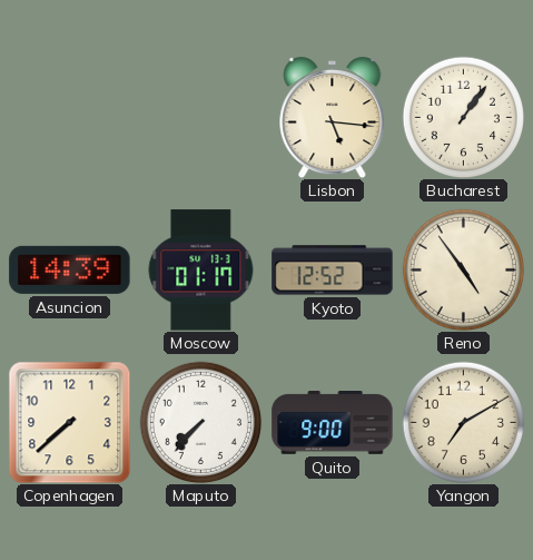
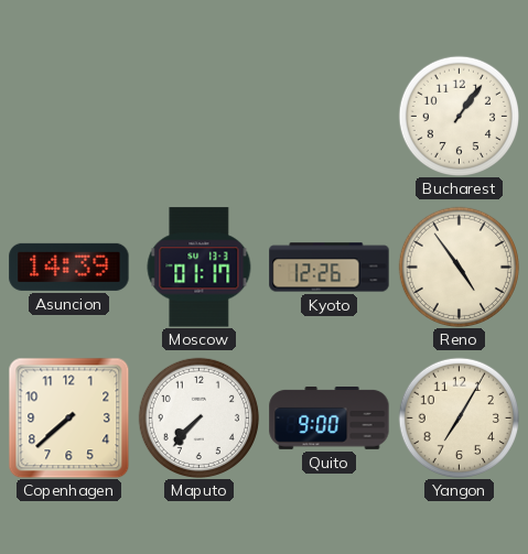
Lisbon: 5:16 -> none (333, 118)
Kyoto: 12:52 -> 12:26 (330, 268)
Yangon: 7:10 -> 7:05 (459, 417)
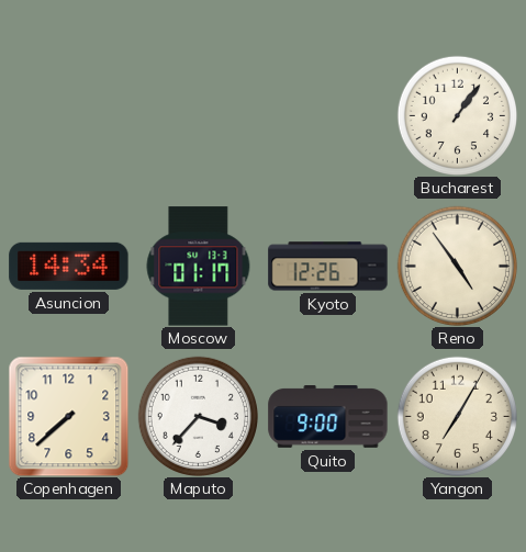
Asuncion: 14:39 -> 14:34 (69, 266)
Maputo: 7:37 -> 3:37 (198, 416)
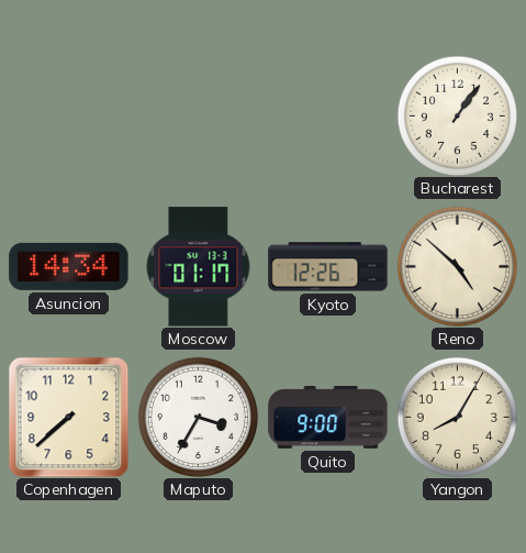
Reno: 4:54 -> 4:52 (457, 266)
Maputo: 3:37 -> 3:35 (198, 417)
Yangon: 7:05 -> 8:05 (457, 417)
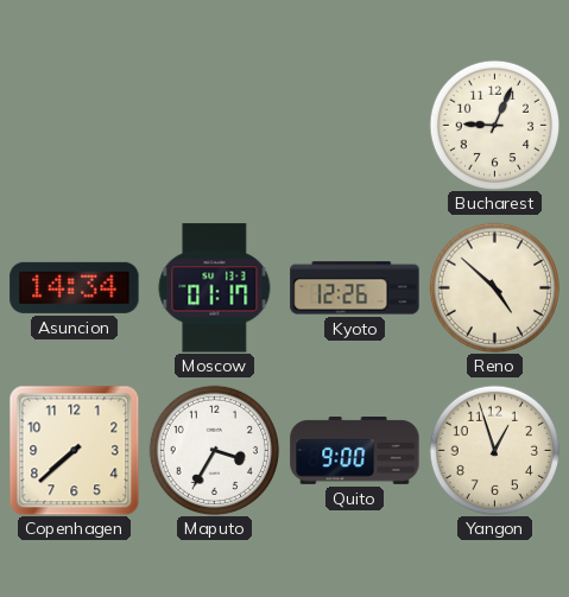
Bucharest: 1:06 -> 9:04 (494, 125)
Yangon: 8:05 -> 12:57 (494, 450)
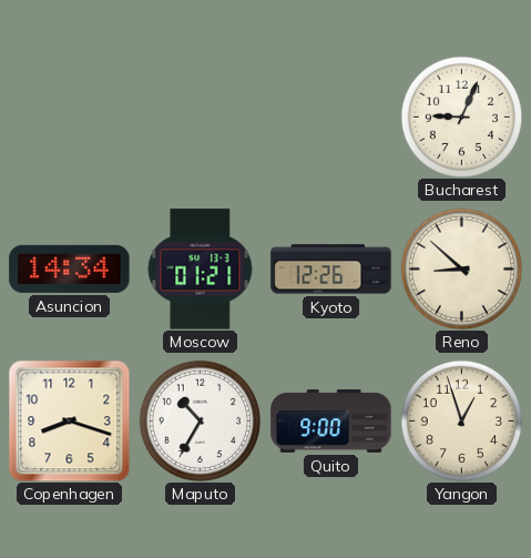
Moscow: 01:17 -> 01:21 (201, 270)
Reno: 4:52 -> 8:52 (461, 268)
Copenhagen: 7:38 -> 8:18 (69, 420)
Maputo: 3:35 -> 10:35 (200, 420)
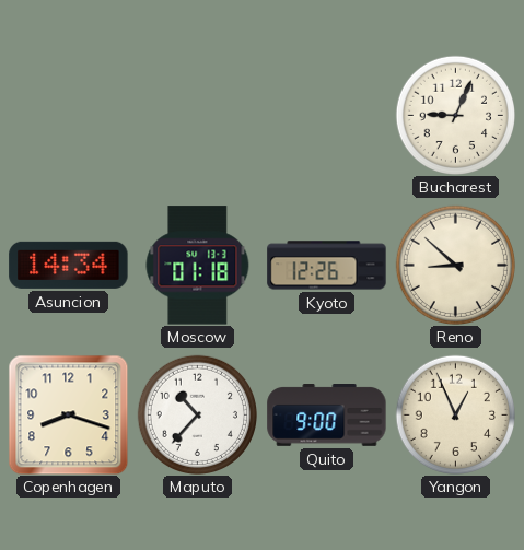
Moscow: 01:21 -> 01:18 (198, 266)
Maputo: 10:35 -> 10:37 (197, 414)
Yangon: 12:57 -> 12:56 (455, 414)
